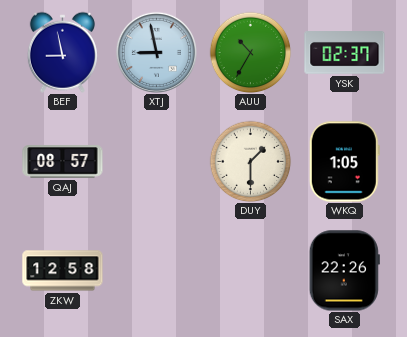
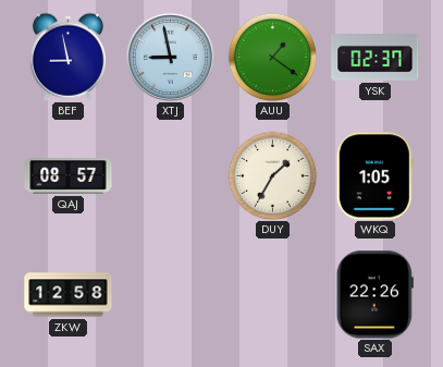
AUU: 10:35 -> 1:21 (272, 57)
DUY: 1:30 -> 1:35 (272, 175)
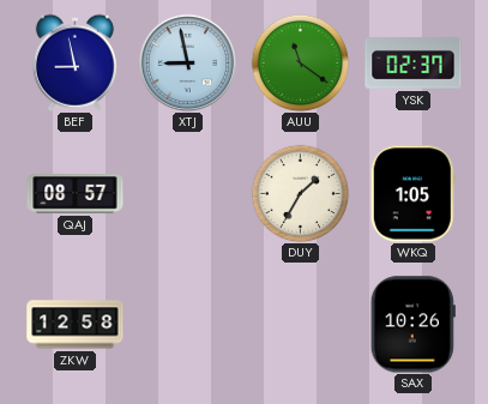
AUU: 1:21 -> 11:21 (300, 62)
SAX: 22:26 -> 10:26 (412, 325)
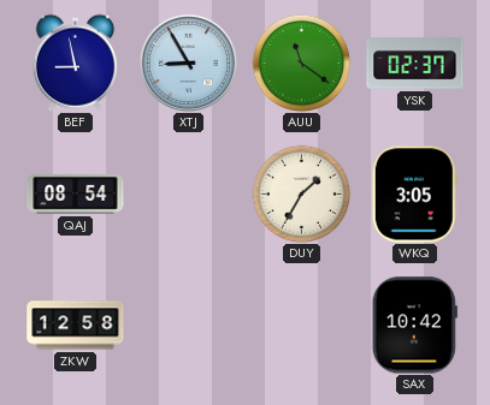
XTJ: 8:58 -> 8:55 (188, 62)
QAJ: 08:57 -> 08:54 (76, 195)
WKQ: 1:05 -> 3:05 (414, 195)
SAX: 10:26 -> 10:42 (414, 326)
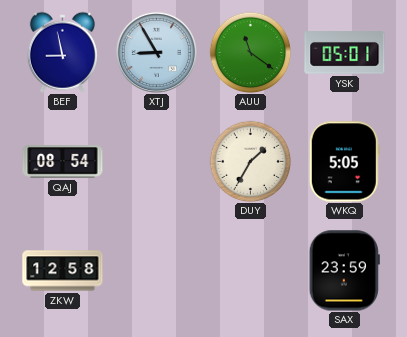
YSK: 02:37 -> 05:01 (345, 53)
WKQ: 3:05 -> 5:05 (344, 162)
SAX: 10:42 -> 23:59 (344, 271)
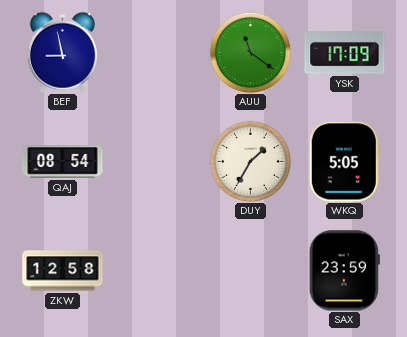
XTJ: 8:55 -> none (156, 52)
YSK: 05:01 -> 17:09 (345, 53)
